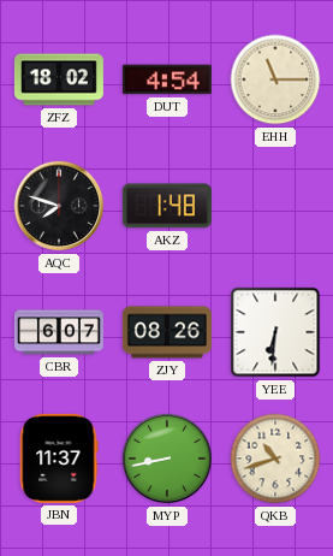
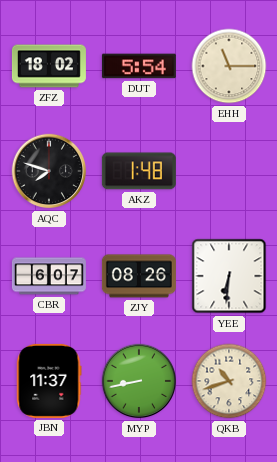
DUT: 4:54 -> 5:54 (139, 66)
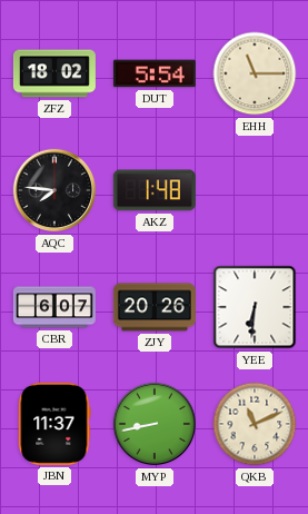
AQC: 7:48 -> 7:46 (54, 190)
ZJY: 08:26 -> 20:26 (155, 307)
QKB: 10:42 -> 11:11 (255, 424)
